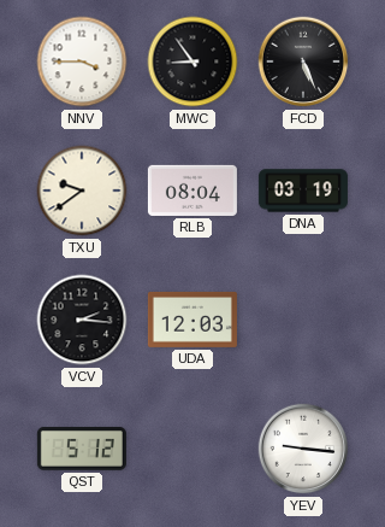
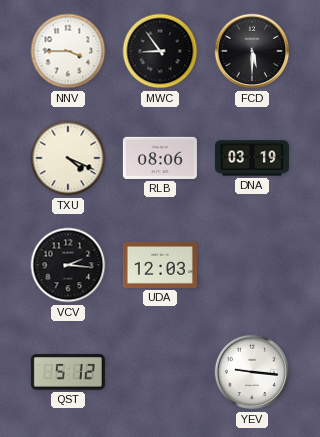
FCD: 5:26 -> 5:30 (252, 51)
TXU: 9:39 -> 4:19 (68, 158)
RLB: 08:04 -> 08:06 (160, 158)
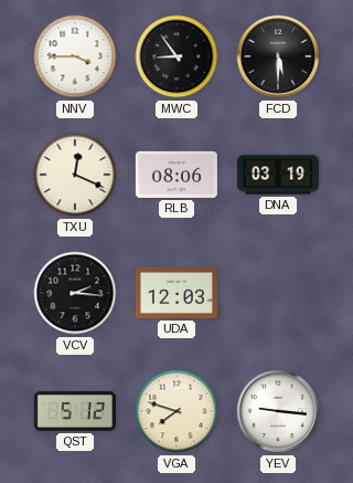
TXU: 4:19 -> 12:19 (75, 175)
VGA: none -> 7:48 (176, 411)
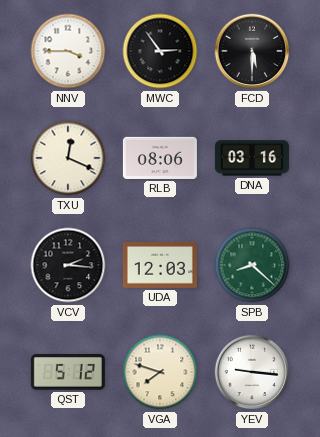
MWC: 8:54 -> 2:54 (160, 51)
DNA: 03:19 -> 03:16 (252, 158)
SPB: none -> 8:22 (252, 265)
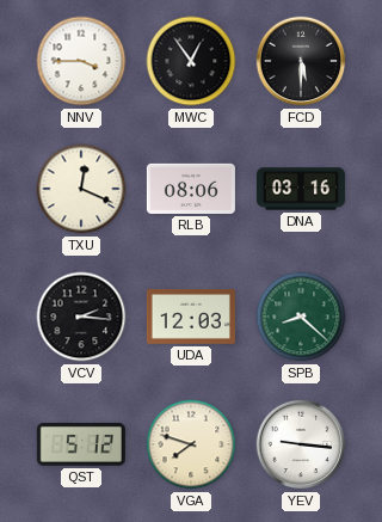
MWC: 2:54 -> 12:54 (191, 61)
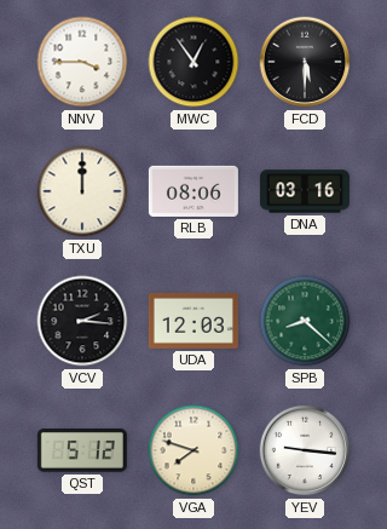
TXU: 12:19 -> 12:00 (82, 191)
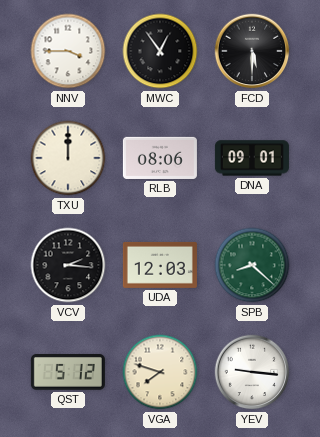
DNA: 03:16 -> 09:01 (252, 158)
